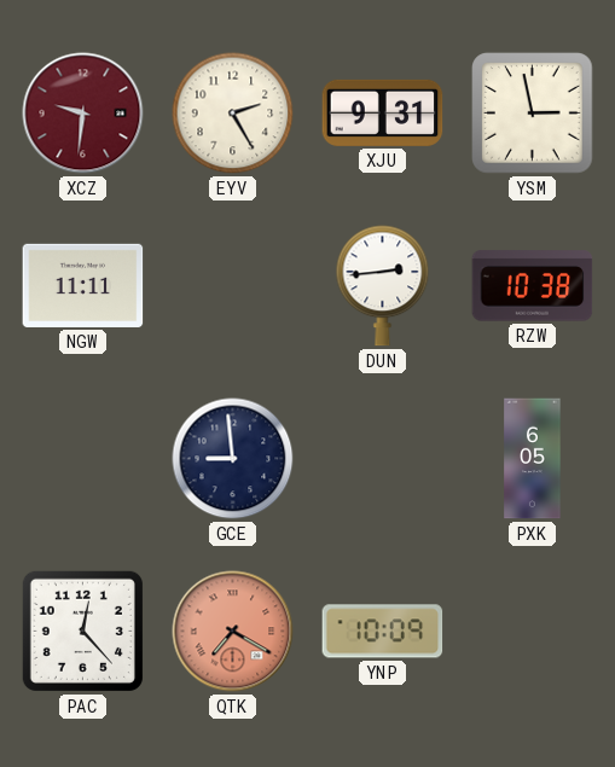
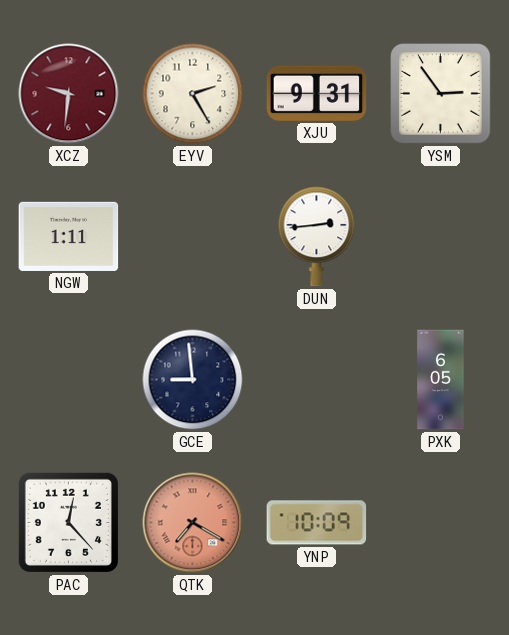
YSM: 2:58 -> 2:54 (441, 94)
NGW: 11:11 -> 1:11 (69, 236)
RZW: 10:38 -> none (533, 286)
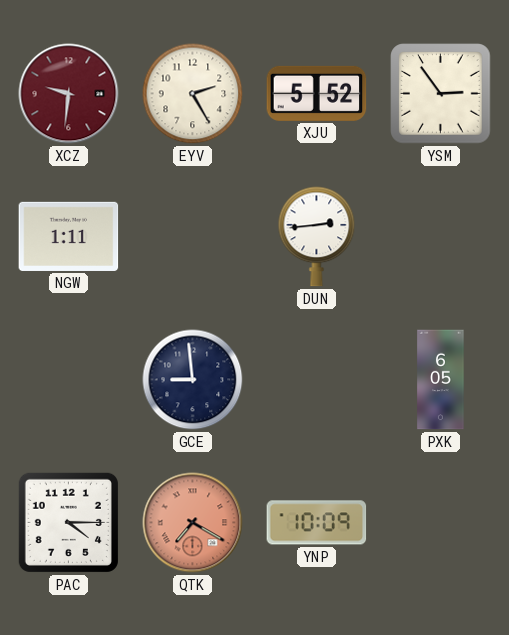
XJU: 9:31 -> 5:52 (317, 93)
PAC: 12:23 -> 4:15 (68, 522)
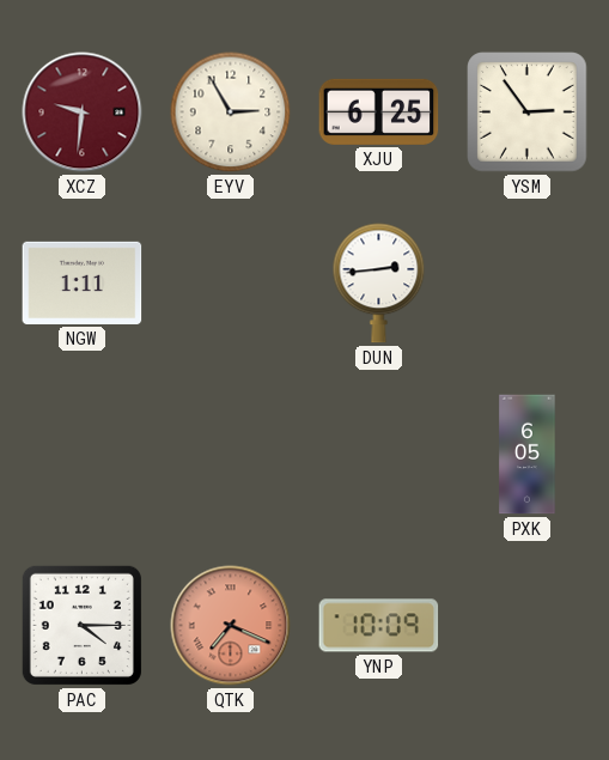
EYV: 2:25 -> 2:55 (231, 113)
XJU: 5:52 -> 6:25 (379, 111)
GCE: 8:59 -> none (193, 380)
QTK: 7:20 -> 7:19 (231, 626)
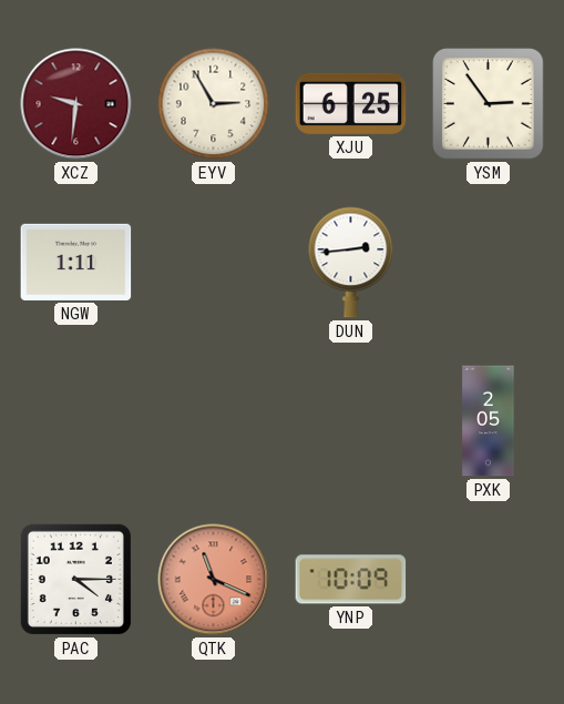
PXK: 6:05 -> 2:05 (489, 421)
QTK: 7:19 -> 11:19 (214, 580)
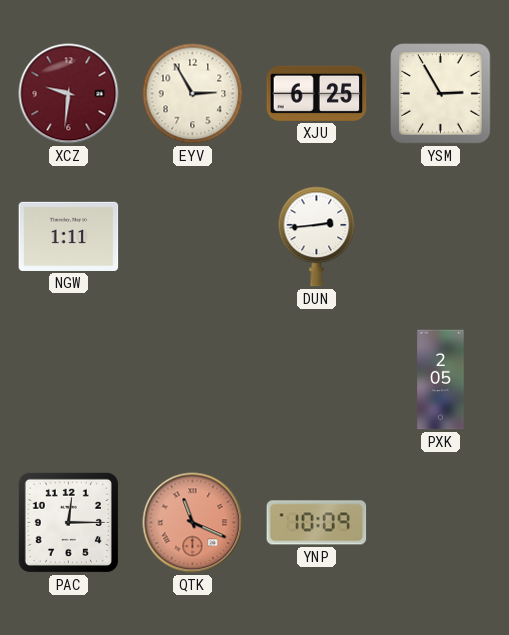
YSM: 2:54 -> 2:55 (441, 94)
PAC: 4:15 -> 12:15 (68, 522)
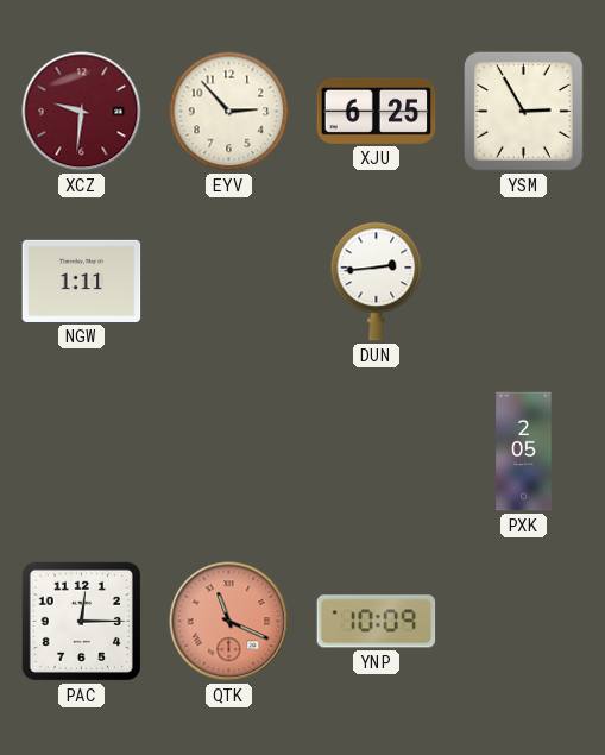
EYV: 2:55 -> 2:53 (229, 112)
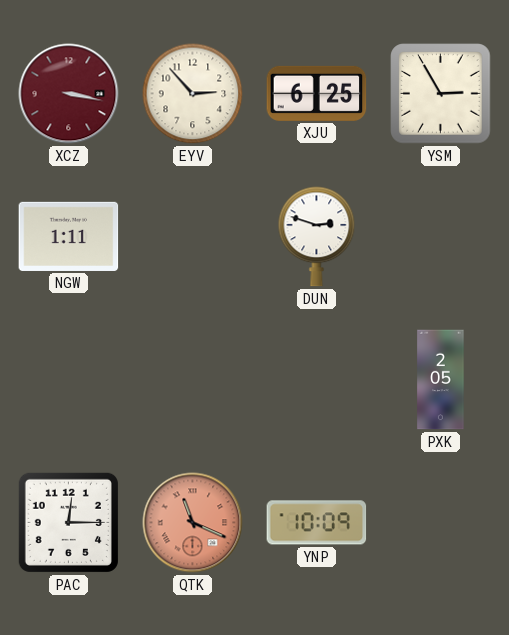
XCZ: 9:31 -> 3:17 (69, 94)
DUN: 2:44 -> 2:48 (317, 237)
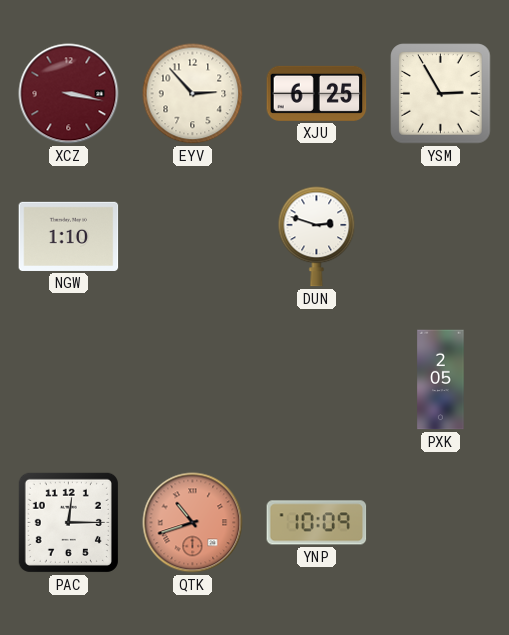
NGW: 1:11 -> 1:10 (69, 236)
QTK: 11:19 -> 10:42 (193, 523)
